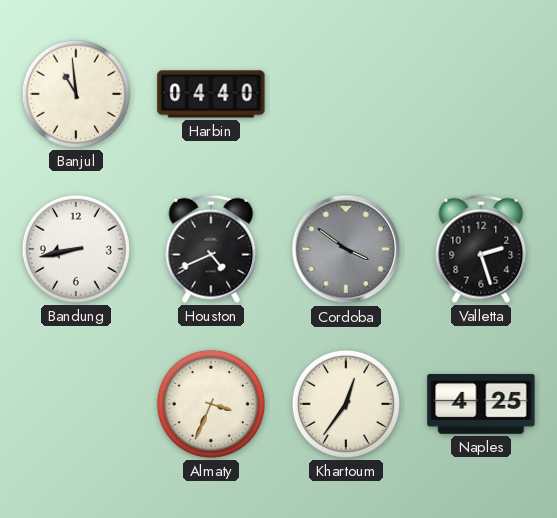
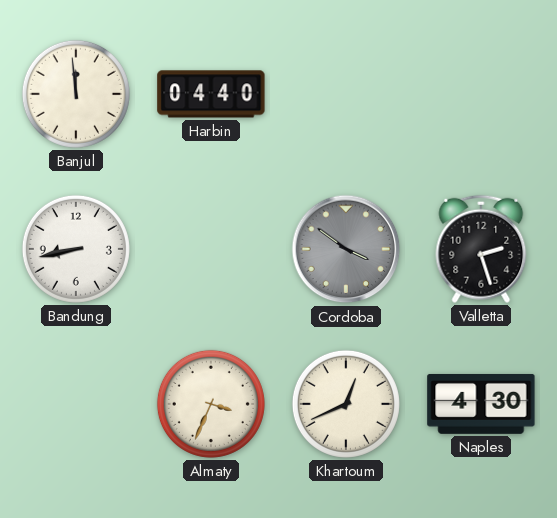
Banjul: 10:59 -> 11:59 (76, 94)
Houston: 4:41 -> none (211, 249)
Khartoum: 12:36 -> 12:41 (346, 404)
Naples: 4:25 -> 4:30 (481, 404)
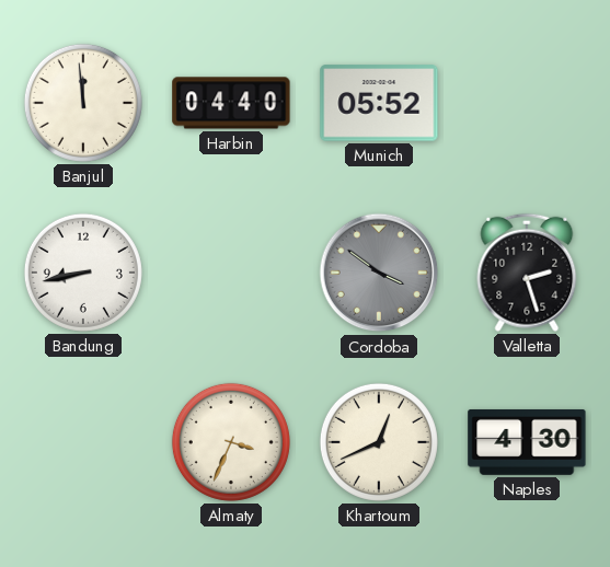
Munich: none -> 05:52 (379, 103)
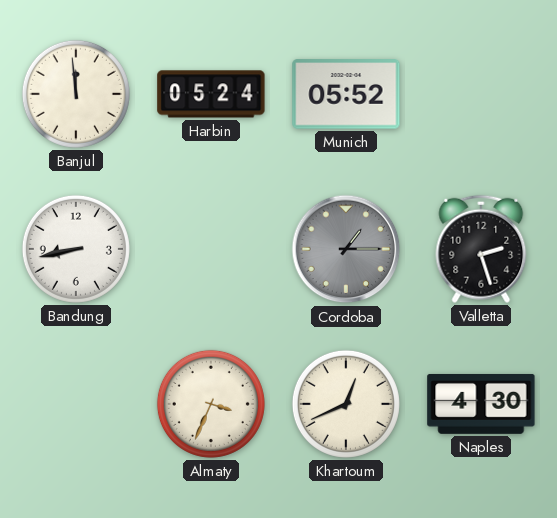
Harbin: 04:40 -> 05:24 (211, 94)
Cordoba: 3:51 -> 1:15 (346, 249)
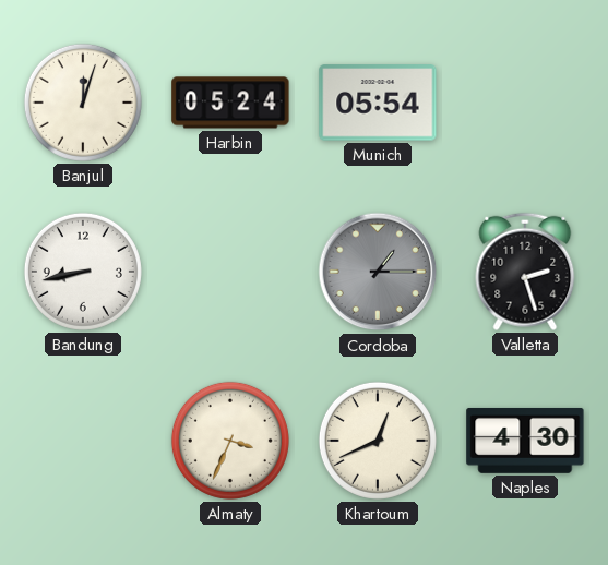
Banjul: 11:59 -> 12:03 (83, 103)
Munich: 05:52 -> 05:54 (378, 103)
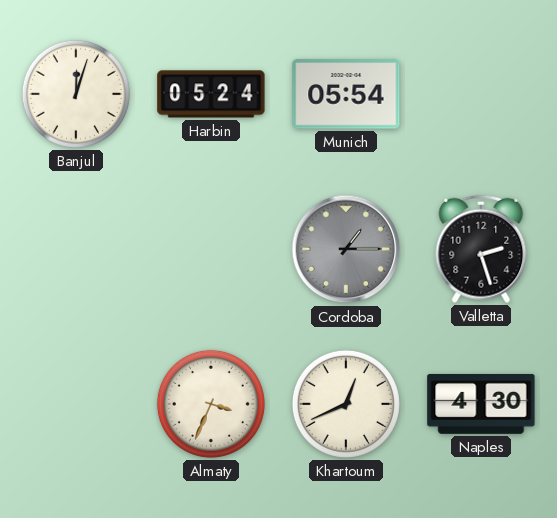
Bandung: 8:43 -> none (83, 272)
